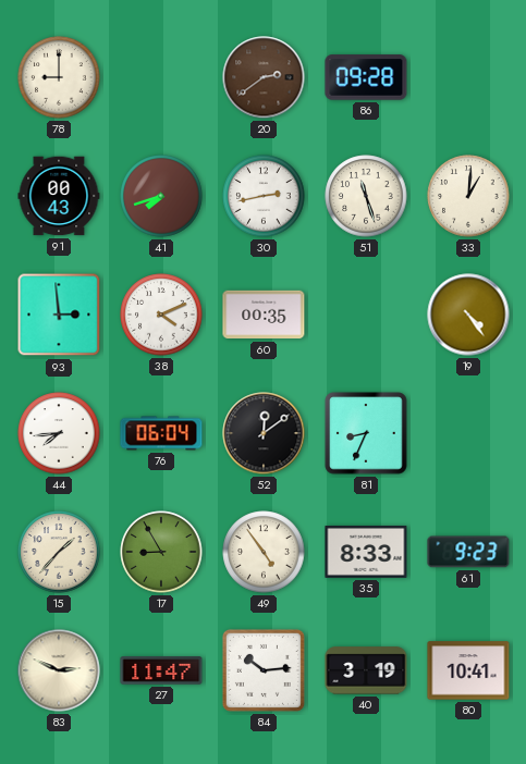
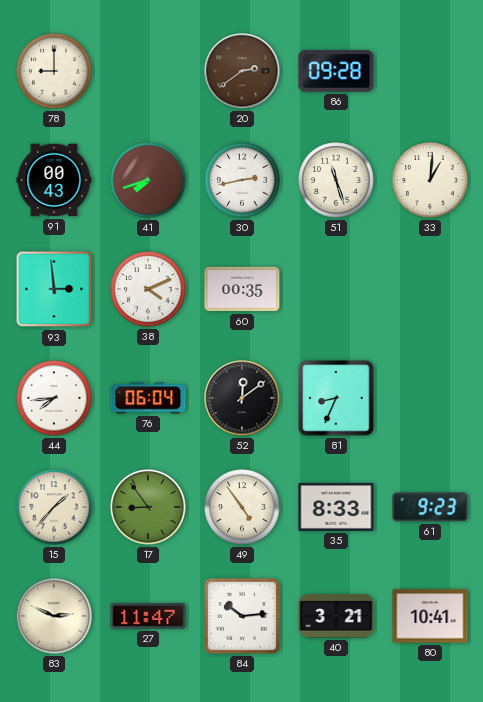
19: 4:24 -> none (468, 315)
17: 8:55 -> 8:54 (148, 507)
40: 3:19 -> 3:21 (336, 616)
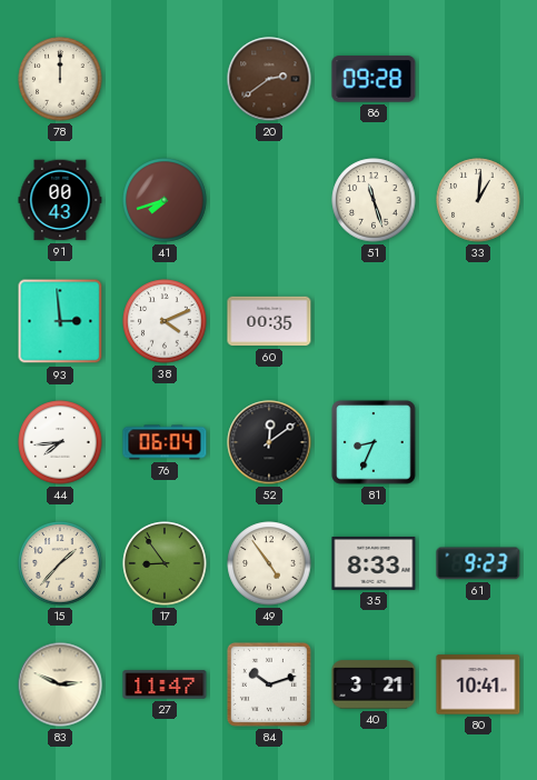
78: 9:00 -> 12:00 (60, 79)
30: 2:43 -> none (242, 180)
84: 10:14 -> 10:12 (269, 684)
